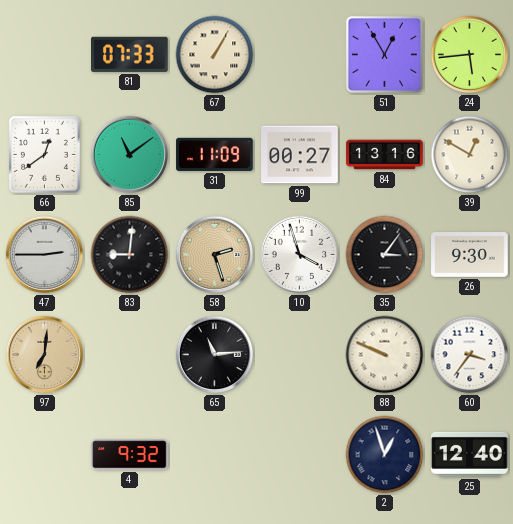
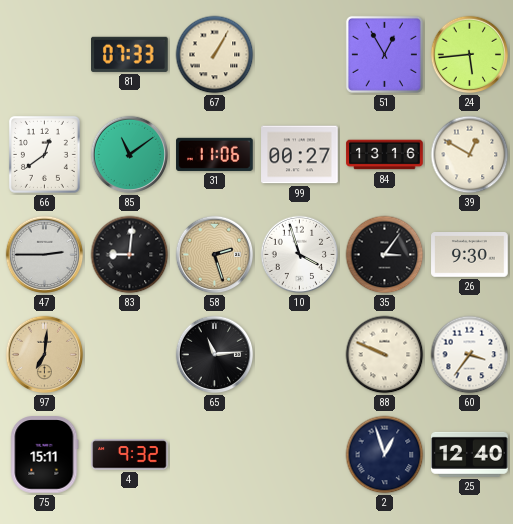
31: 11:09 -> 11:06 (215, 154)
75: none -> 15:11 (45, 455)
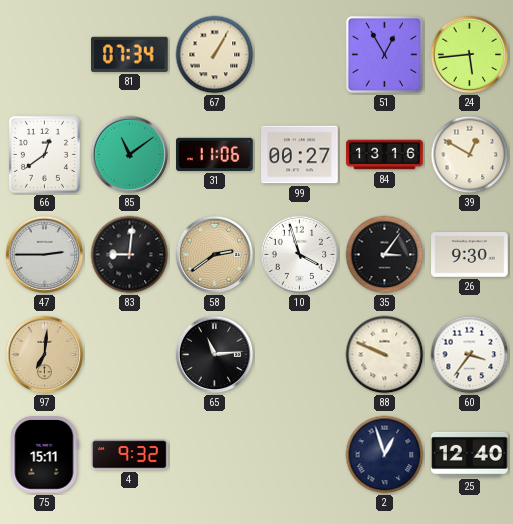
81: 07:33 -> 07:34 (130, 54)
58: 2:27 -> 2:39 (215, 255)
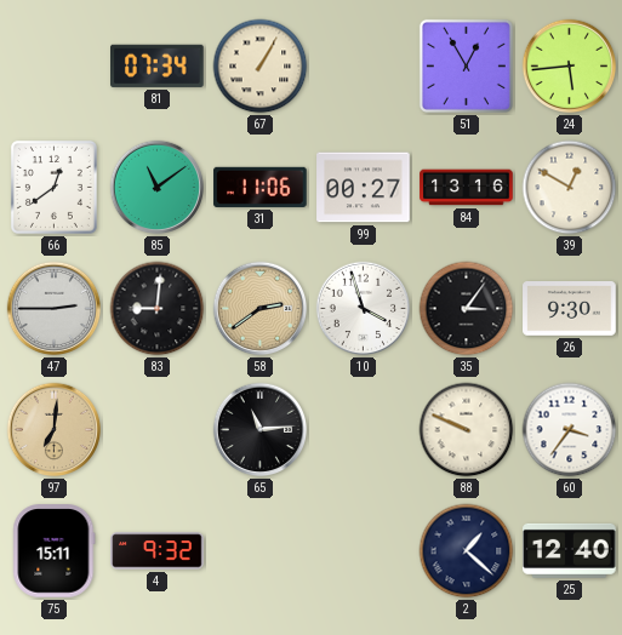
2: 12:57 -> 1:22 (467, 551)
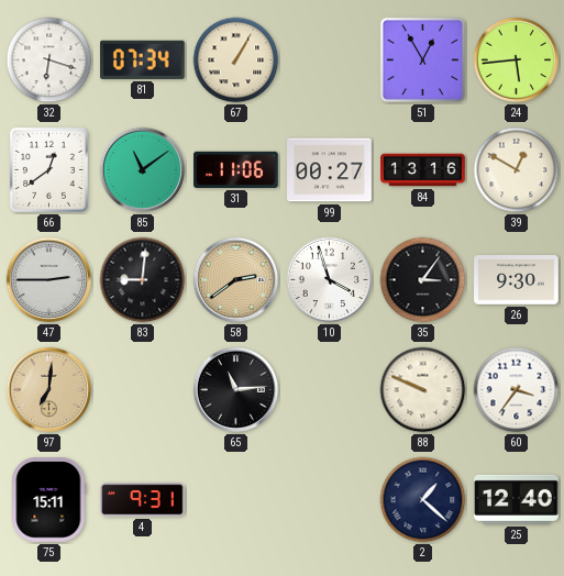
32: none -> 6:18 (49, 60)
4: 9:32 -> 9:31 (143, 500)
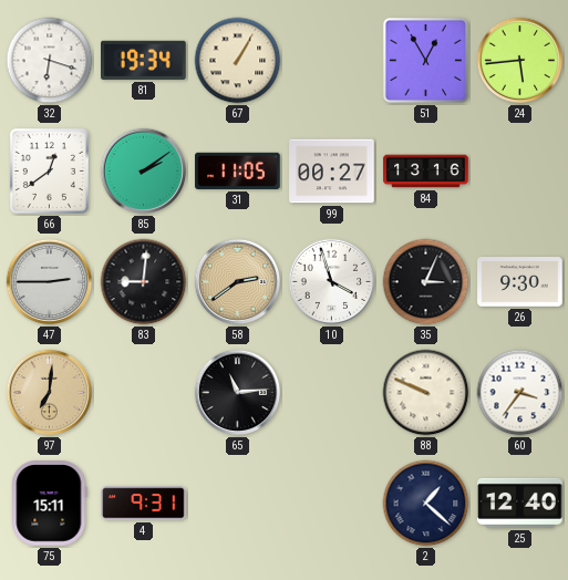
81: 07:34 -> 19:34 (144, 60)
85: 11:09 -> 2:09 (144, 172)
31: 11:06 -> 11:05 (238, 170)
39: 12:50 -> none (517, 170)
35: 3:06 -> 3:04 (426, 282)
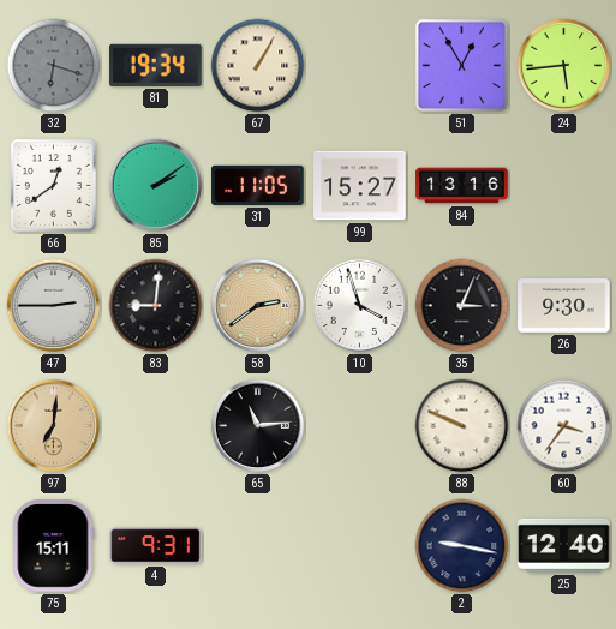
32 dial: white -> grey (54, 66)
99: 00:27 -> 15:27 (360, 186)
2: 1:22 -> 9:17 (462, 546)
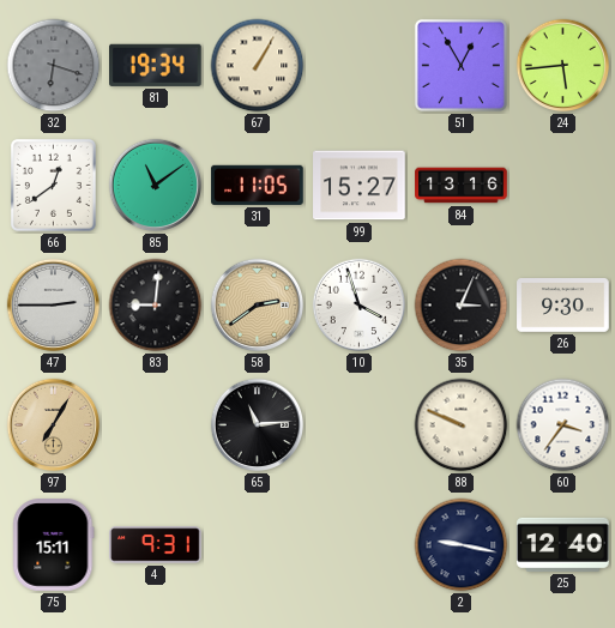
85: 2:09 -> 11:09 (156, 186)
97: 7:01 -> 7:05 (54, 425)
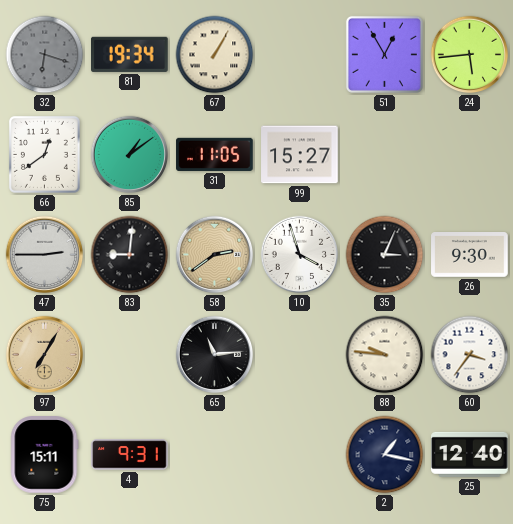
85: 11:09 -> 1:09 (130, 155)
84: 13:16 -> none (462, 186)
88: 9:49 -> 9:46 (385, 355)
2: 9:17 -> 1:17 (385, 455)
